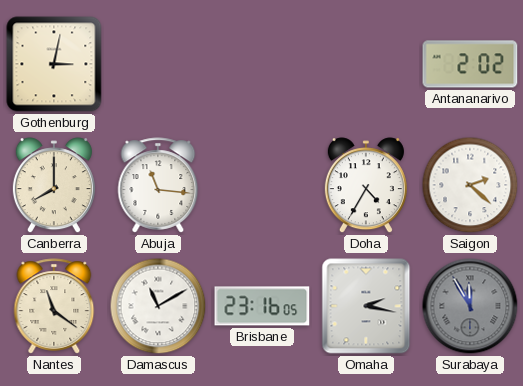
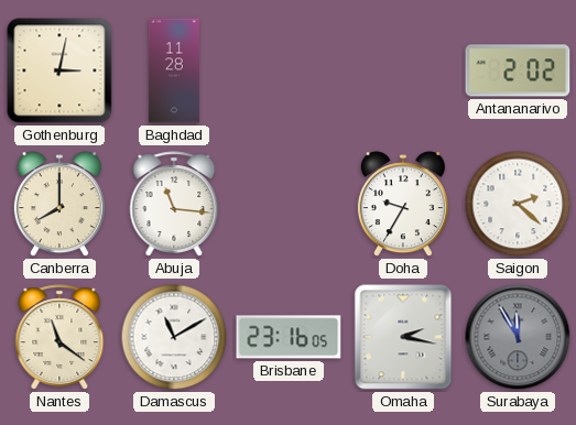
Baghdad: none -> 11:28 (174, 70)
Doha: 4:35 -> 9:35 (403, 205)
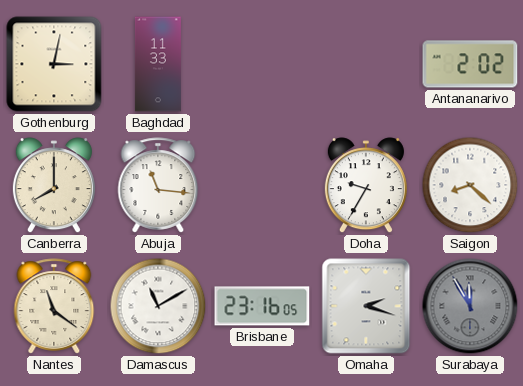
Baghdad: 11:28 -> 11:33 (158, 64)
Saigon: 2:22 -> 8:22 (470, 185)
Omaha: 2:17 -> 2:18 (366, 306)
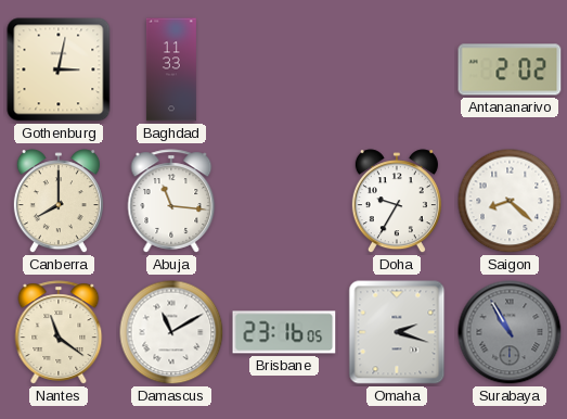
Surabaya: 11:55 -> 10:55 (510, 332)
